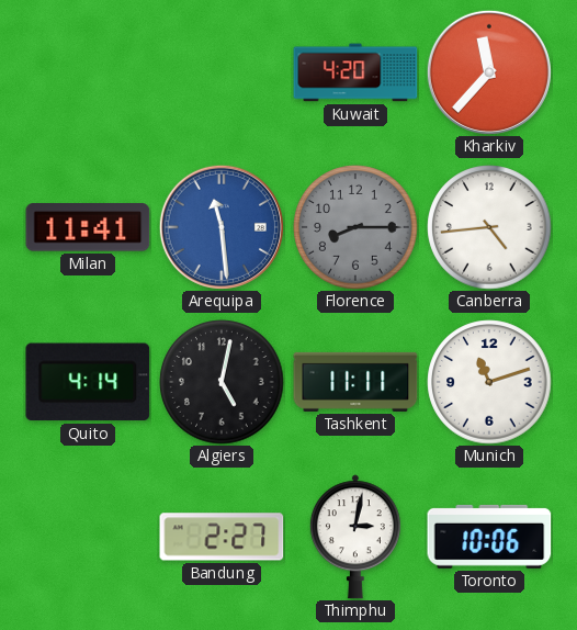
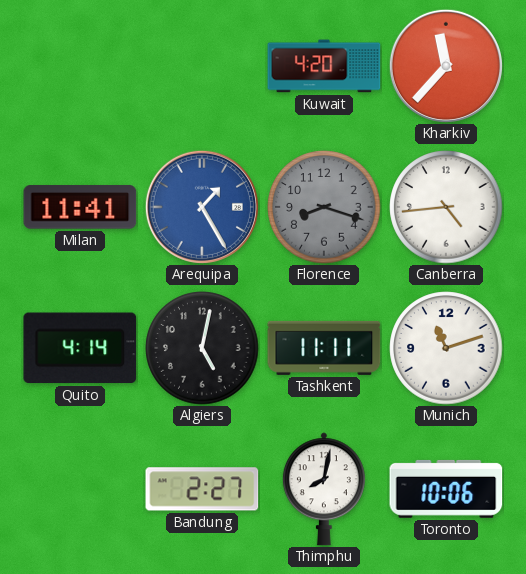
Arequipa: 11:29 -> 1:25 (202, 207)
Florence: 8:15 -> 8:18 (324, 207)
Thimphu: 3:02 -> 8:02 (324, 489)
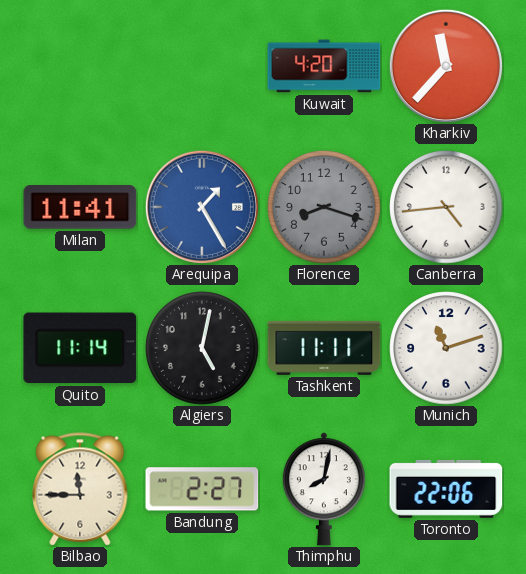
Quito: 4:14 -> 11:14 (80, 348)
Bilbao: none -> 11:45 (80, 489)
Toronto: 10:06 -> 22:06 (446, 489)
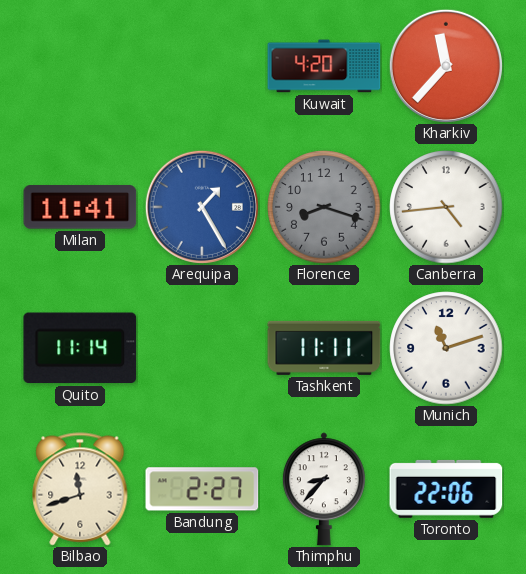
Algiers: 5:02 -> none (202, 348)
Bilbao: 11:45 -> 11:42 (80, 489)
Thimphu: 8:02 -> 8:37 (324, 489)
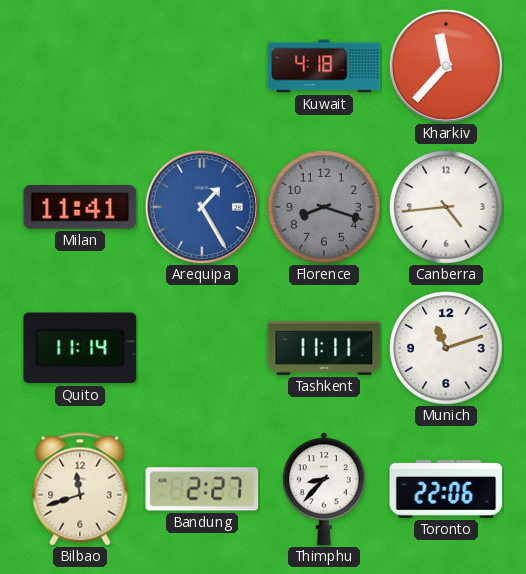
Kuwait: 4:20 -> 4:18 (324, 66)
